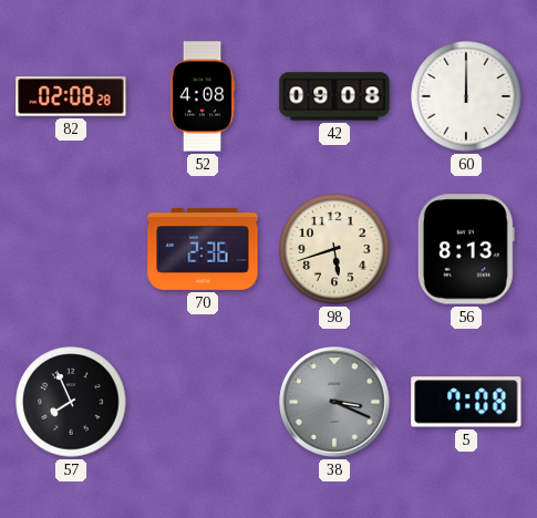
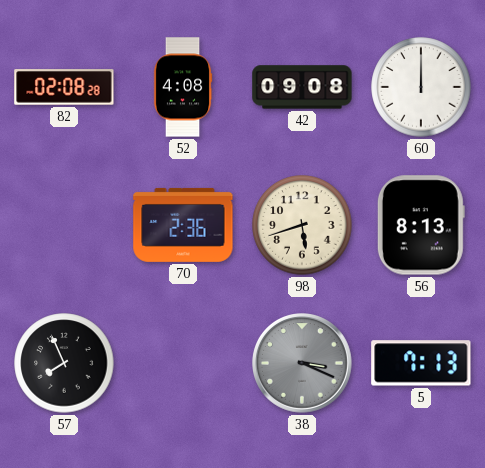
5: 7:08 -> 7:13 (421, 363)
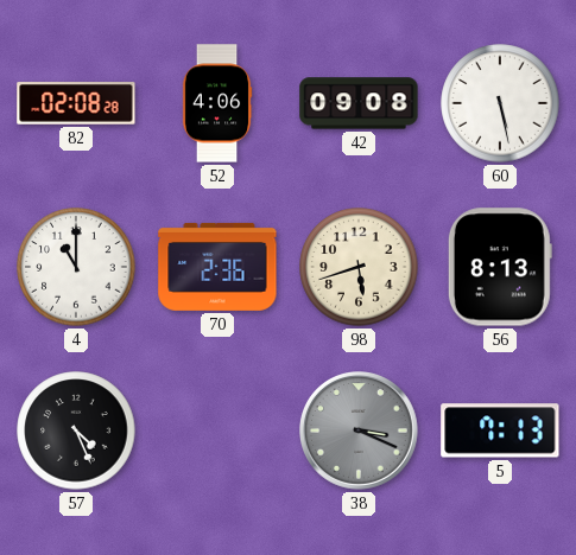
52: 4:08 -> 4:06 (217, 103)
60: 12:00 -> 5:28 (500, 103)
4: none -> 11:00 (76, 267)
57: 7:56 -> 4:26 (76, 430)
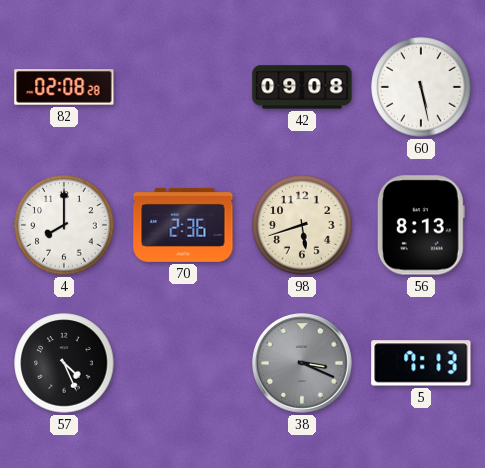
52: 4:06 -> none (217, 103)
4: 11:00 -> 8:00 (64, 225)
